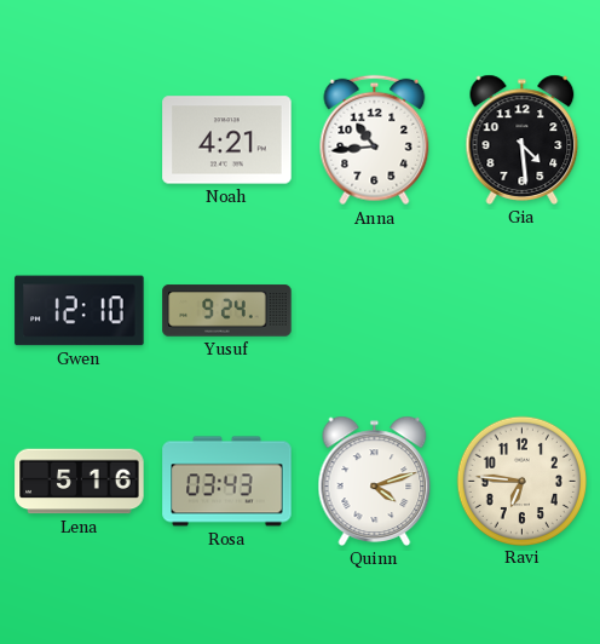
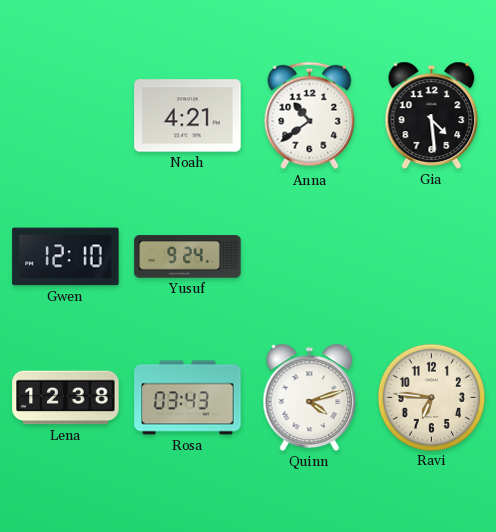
Anna: 10:44 -> 10:39 (310, 116)
Lena: 5:16 -> 12:38 (66, 398)
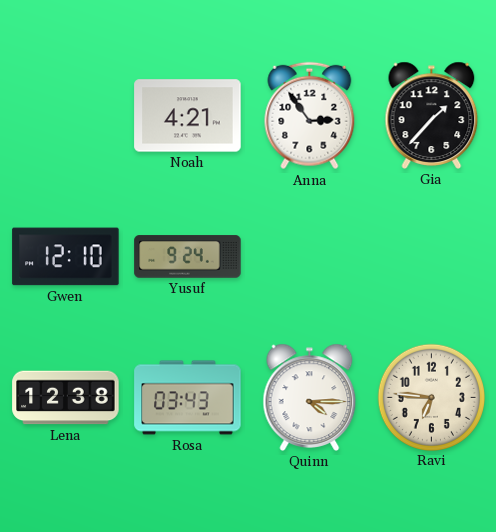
Anna: 10:39 -> 2:54 (310, 116)
Gia: 4:29 -> 1:37 (432, 115)
Quinn: 4:12 -> 4:15 (310, 397)
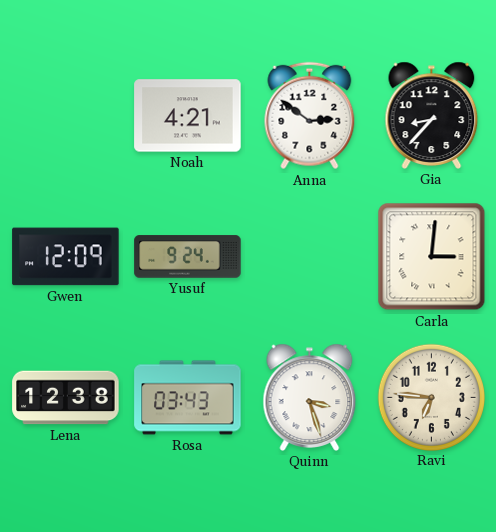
Anna: 2:54 -> 2:51 (310, 116)
Gia: 1:37 -> 8:37 (432, 115)
Gwen: 12:10 -> 12:09 (66, 257)
Carla: none -> 3:01 (432, 257)
Quinn: 4:15 -> 3:27 (310, 397)
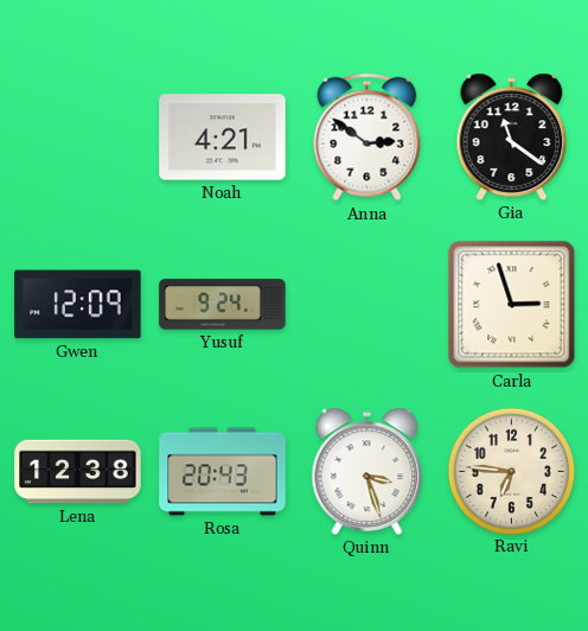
Gia: 8:37 -> 11:21 (512, 136)
Carla: 3:01 -> 2:57 (512, 305)
Rosa: 03:43 -> 20:43 (223, 472)
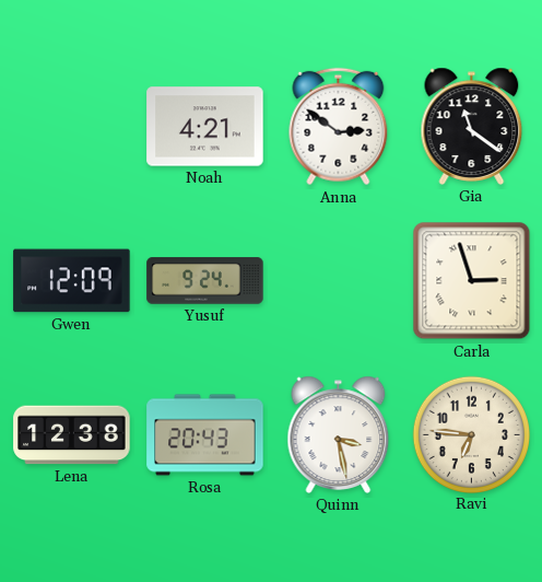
Quinn: 3:27 -> 3:28 (339, 434)
